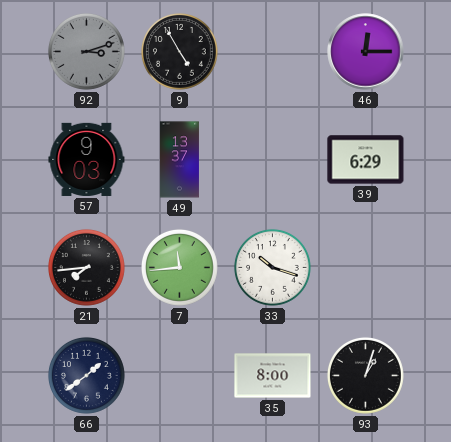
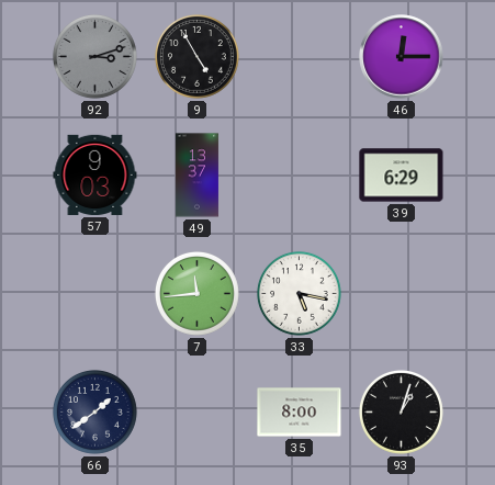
21: 7:44 -> none (86, 267)
33: 10:18 -> 5:17 (299, 293)
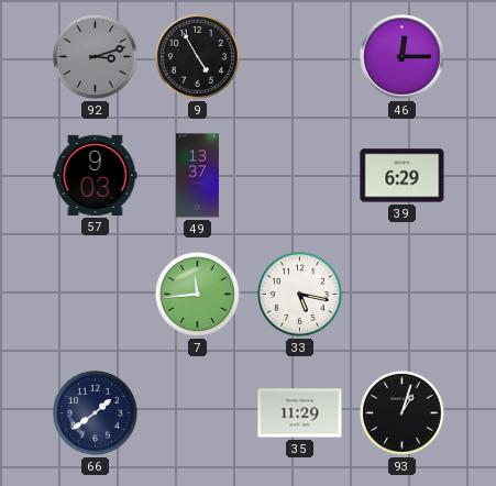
35: 8:00 -> 11:29 (300, 413)
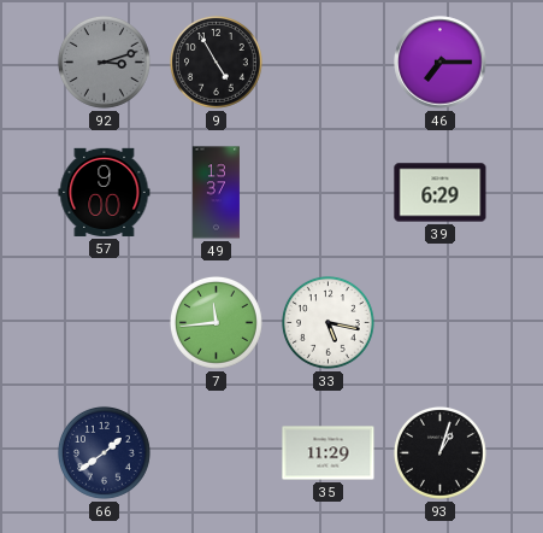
46: 12:15 -> 7:15 (441, 63)
57: 9:03 -> 9:00 (105, 192)
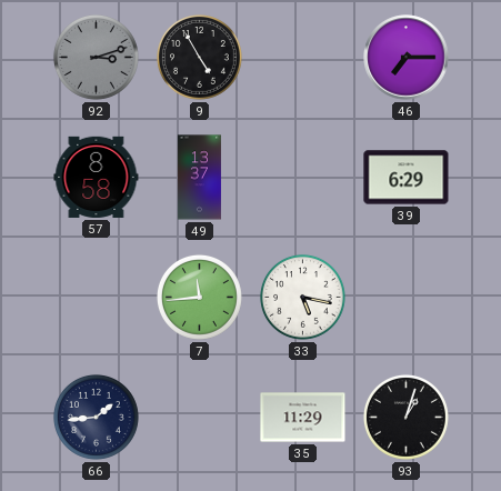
57: 9:00 -> 8:58 (97, 177)
66: 1:39 -> 1:44 (96, 417)
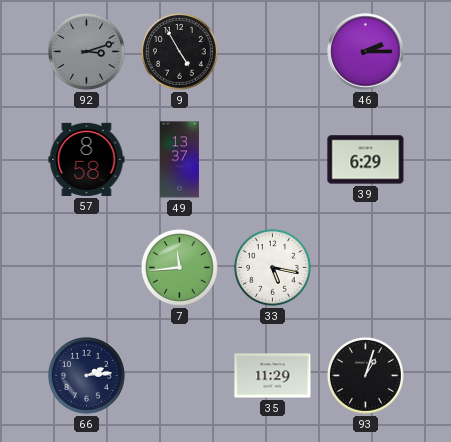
46: 7:15 -> 2:15 (366, 52)
66: 1:44 -> 2:14 (86, 375)
